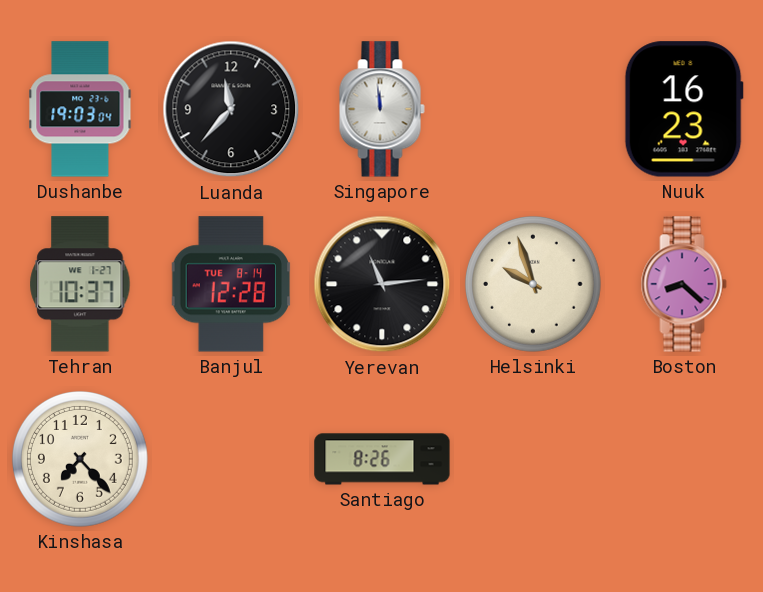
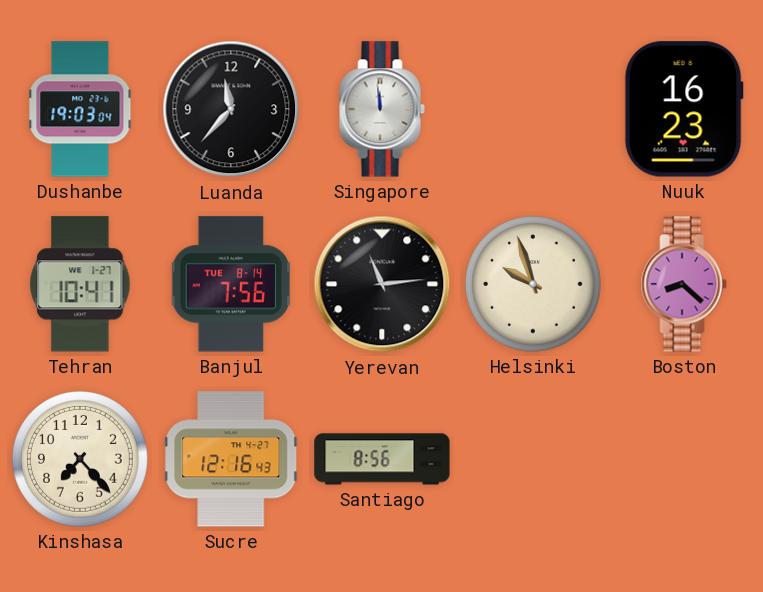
Tehran: 10:37 -> 10:41 (80, 284)
Banjul: 12:28 -> 7:56 (231, 284)
Sucre: none -> 12:16 (232, 459)
Santiago: 8:26 -> 8:56 (382, 459)
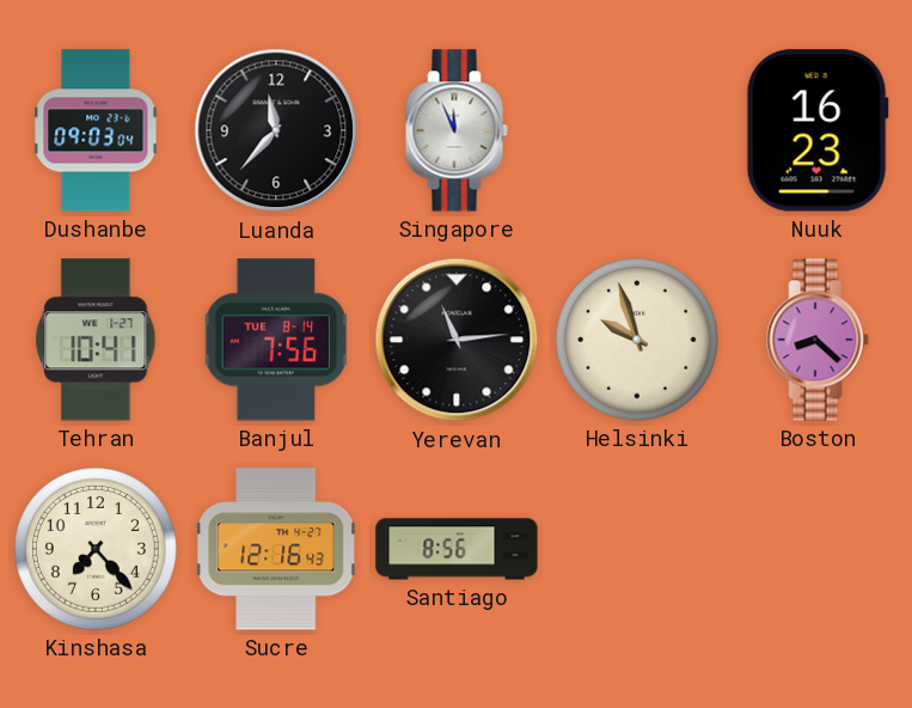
Dushanbe: 19:03 -> 09:03 (96, 130)
Singapore: 11:59 -> 11:56 (457, 130)
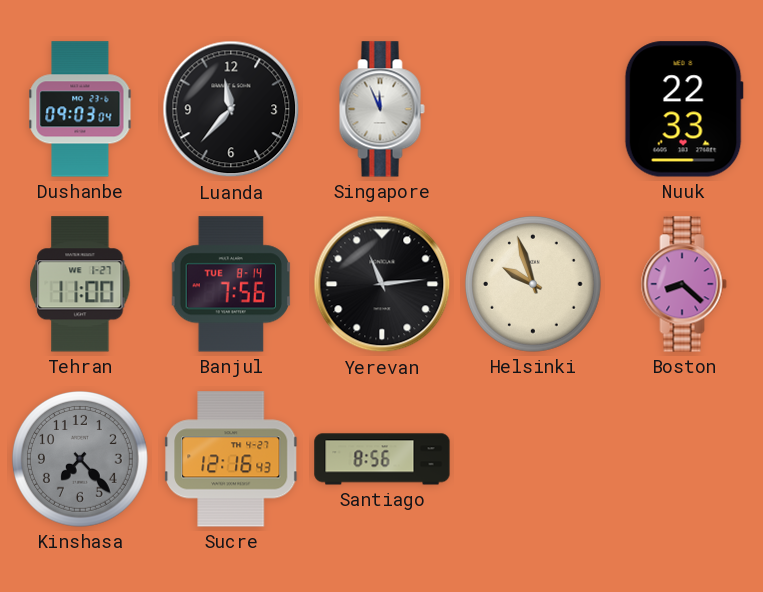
Nuuk: 16:23 -> 22:33 (684, 109)
Tehran: 10:41 -> 11:00 (80, 284)
Kinshasa dial: cream -> grey (80, 459)
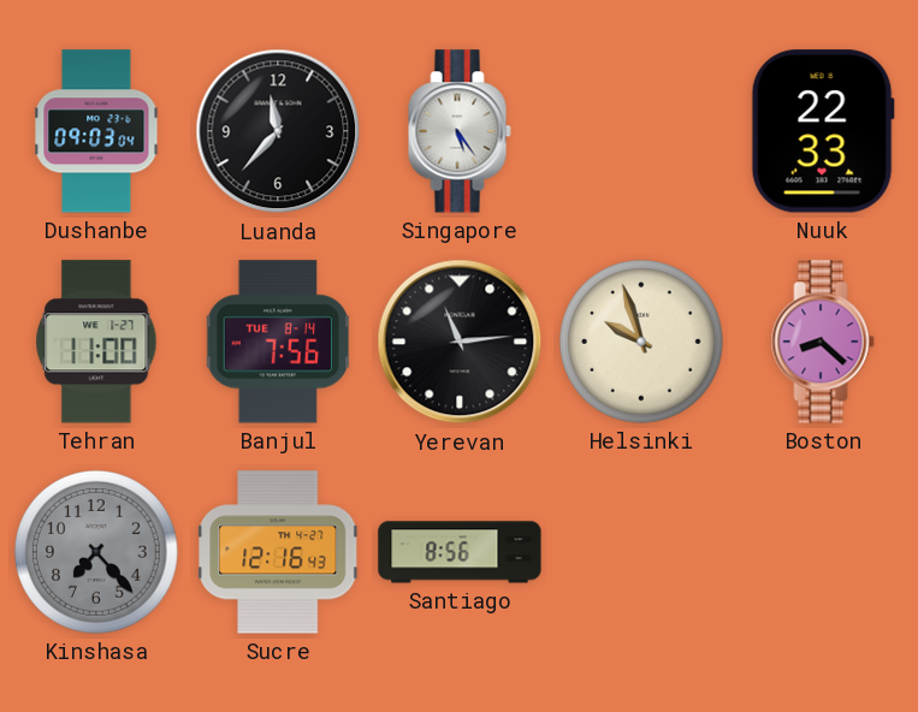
Singapore: 11:56 -> 5:24 (460, 131)
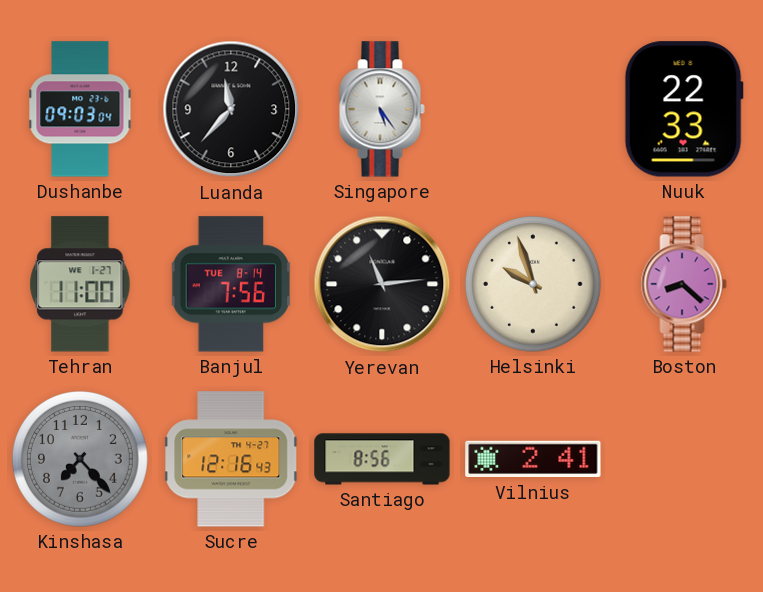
Vilnius: none -> 2:41 (533, 459)
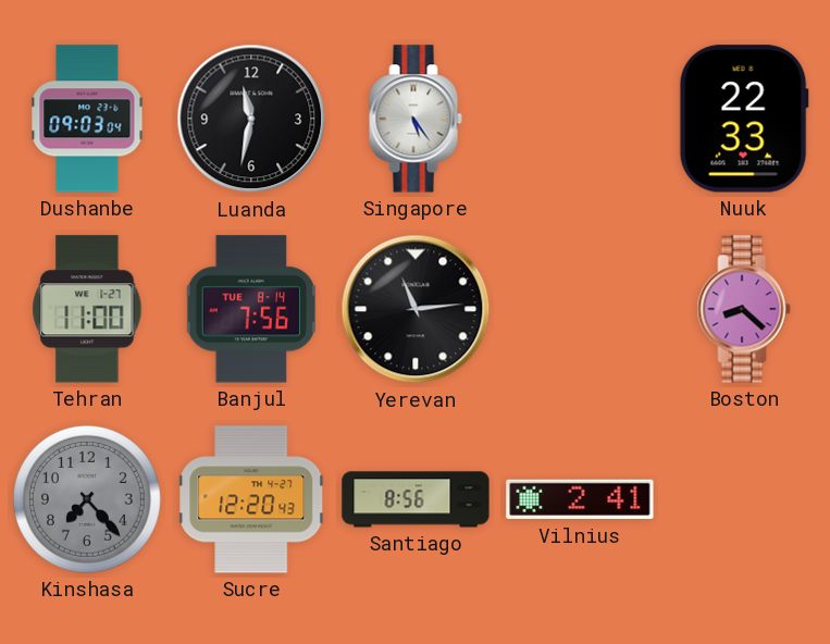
Luanda: 11:37 -> 11:32 (251, 119)
Helsinki: 9:57 -> none (533, 284)
Sucre: 12:16 -> 12:20 (252, 499)
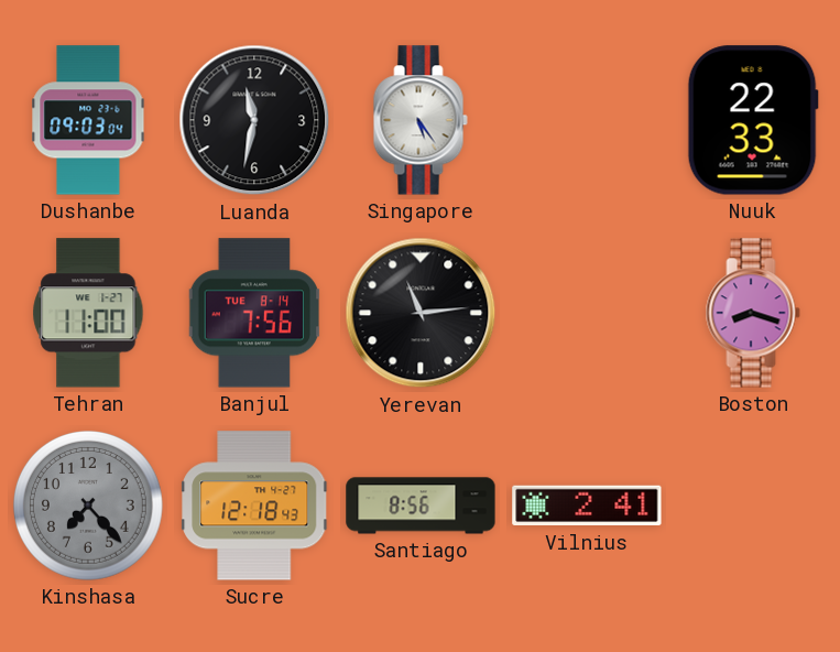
Boston: 8:22 -> 8:18 (753, 313)
Sucre: 12:20 -> 12:18 (255, 506)
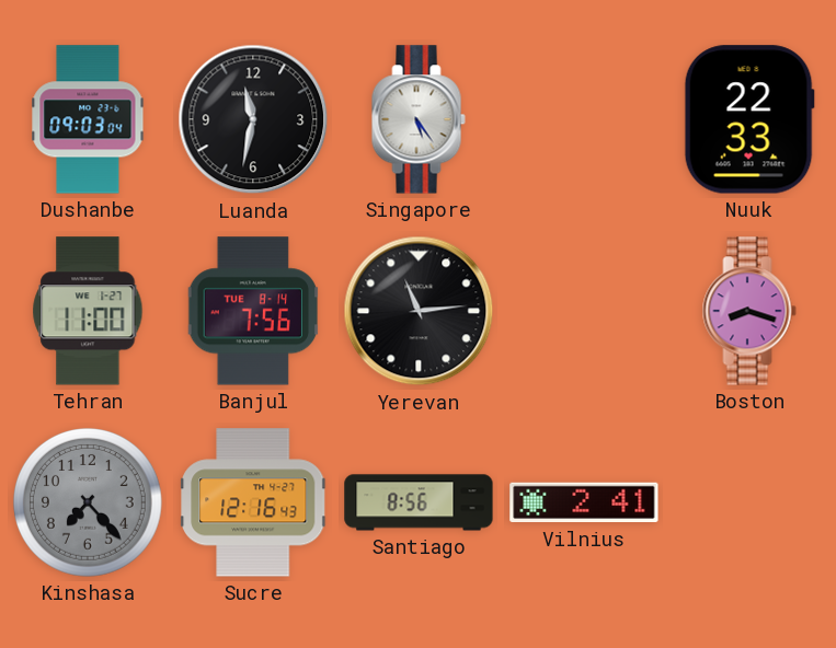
Sucre: 12:18 -> 12:16 (254, 502)
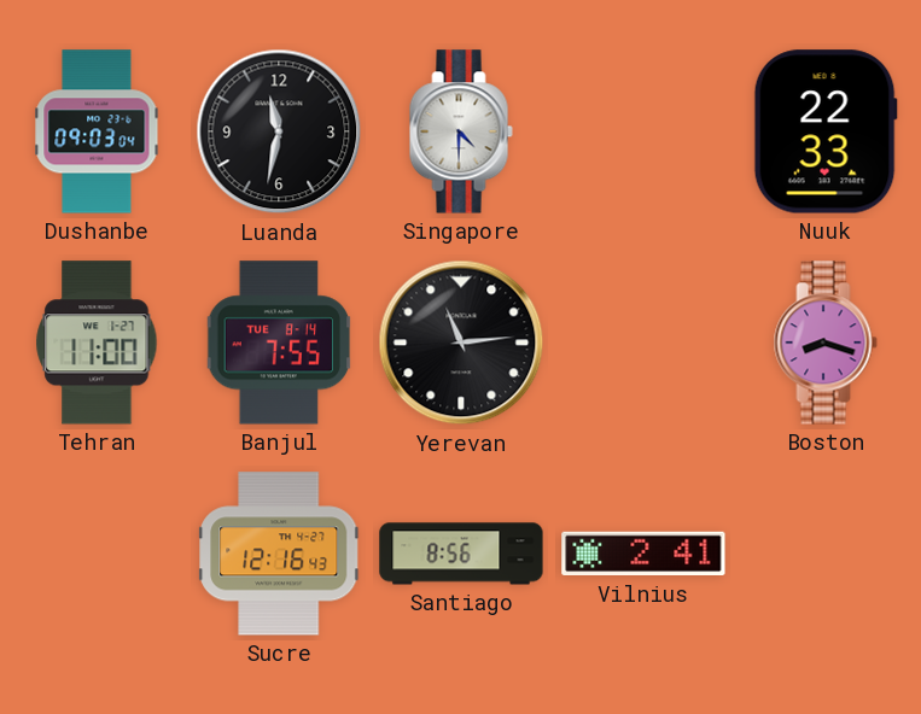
Singapore: 5:24 -> 4:30 (461, 131)
Banjul: 7:56 -> 7:55 (279, 343)
Kinshasa: 7:23 -> none (88, 502)
